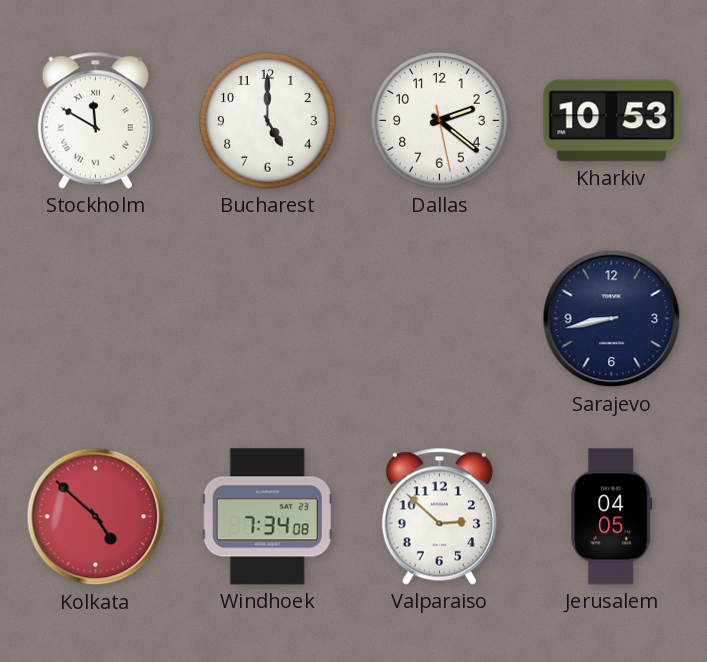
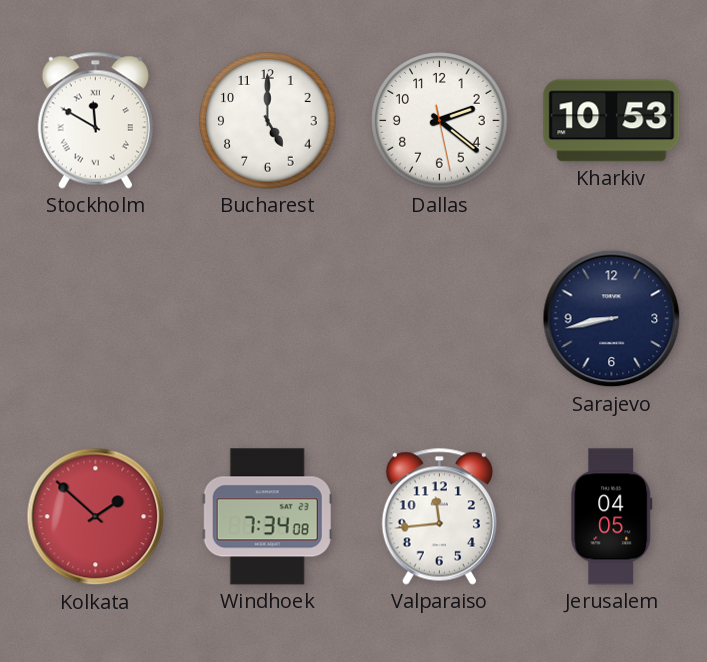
Kolkata: 4:52 -> 1:52 (96, 517)
Valparaiso: 2:52 -> 11:44 (439, 516)
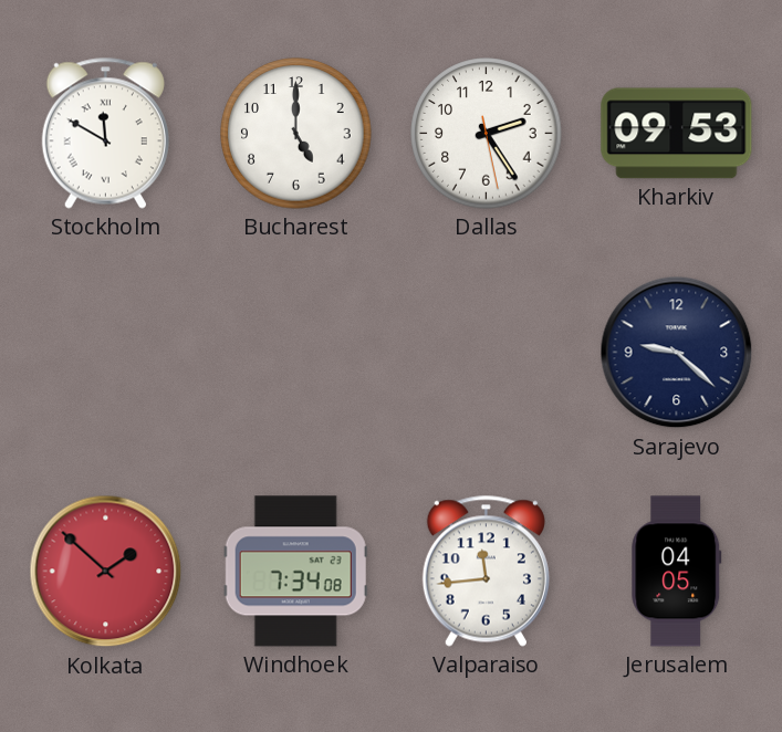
Dallas: 2:21 -> 2:24 (487, 134)
Kharkiv: 10:53 -> 09:53 (677, 134)
Sarajevo: 8:43 -> 9:22 (677, 353)
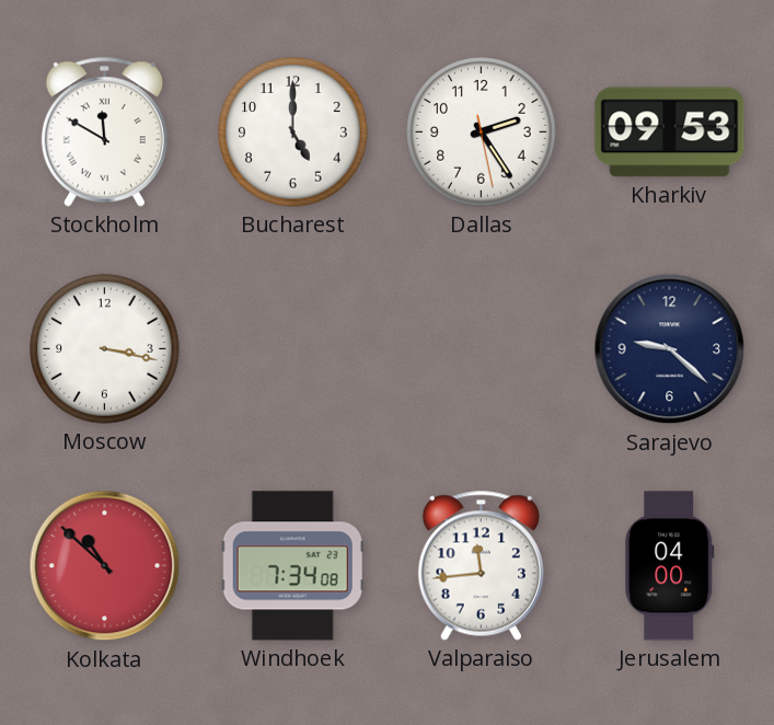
Moscow: none -> 3:17 (105, 349)
Kolkata: 1:52 -> 10:52 (105, 566)
Jerusalem: 04:05 -> 04:00 (670, 566)
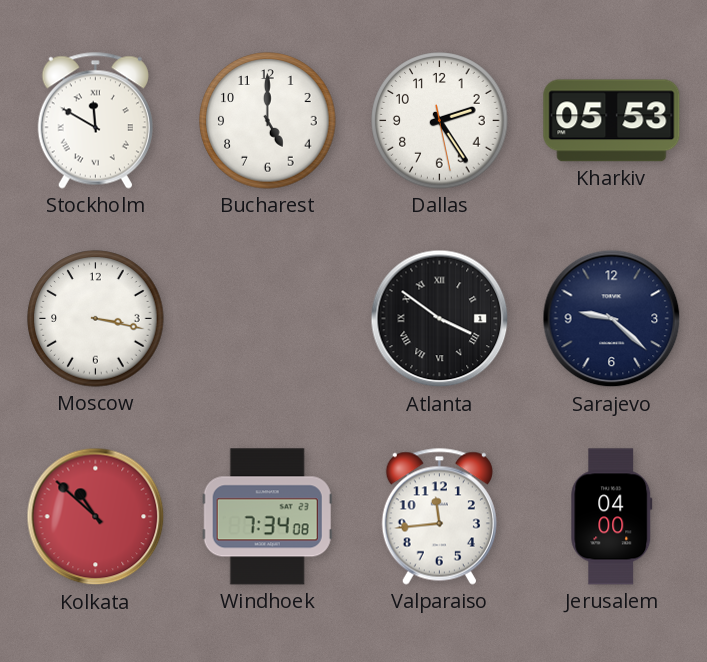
Kharkiv: 09:53 -> 05:53 (612, 121)
Atlanta: none -> 3:51 (440, 319)
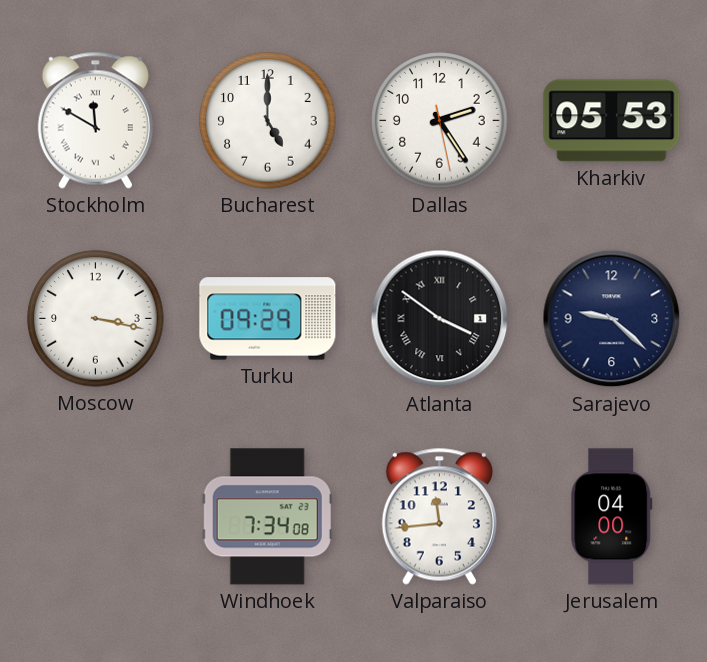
Turku: none -> 09:29 (268, 319)
Kolkata: 10:52 -> none (96, 517)
